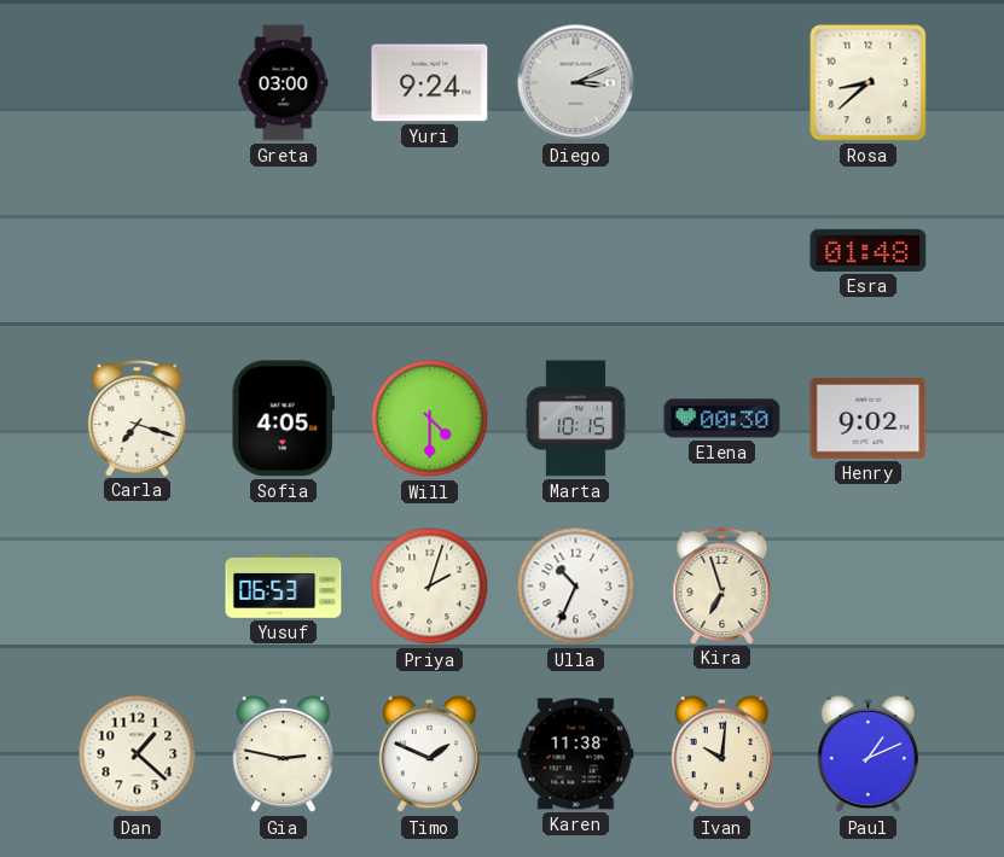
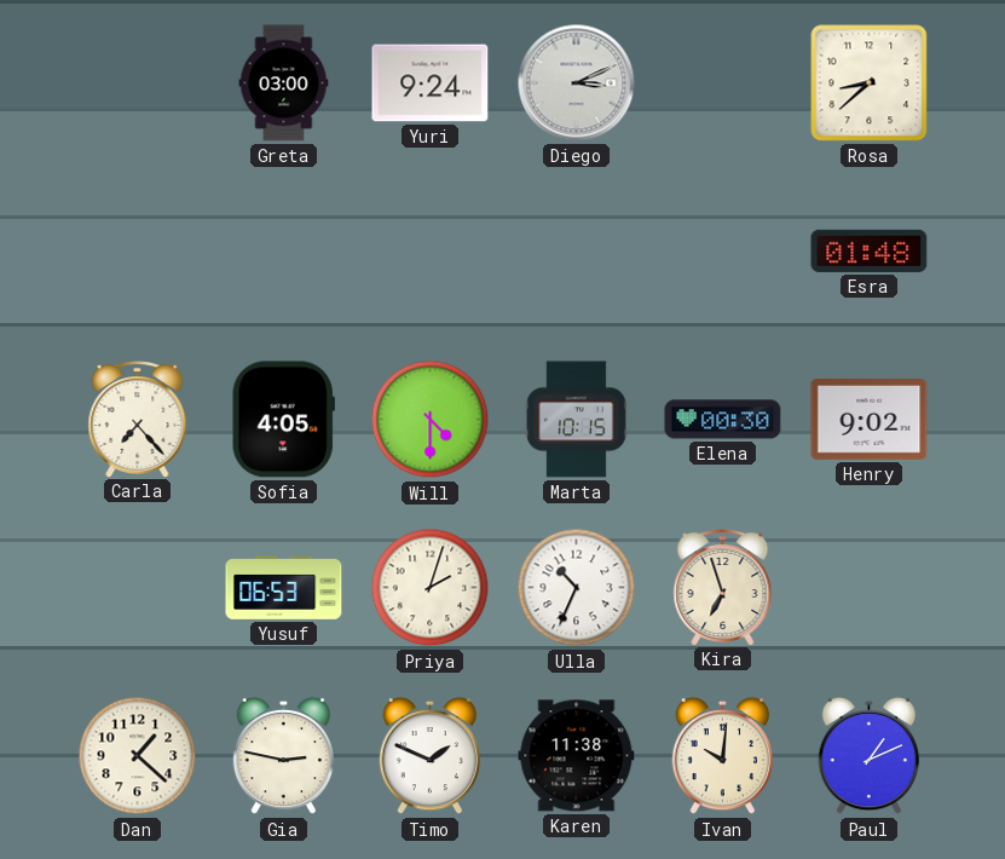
Carla: 7:18 -> 7:23 (138, 420)
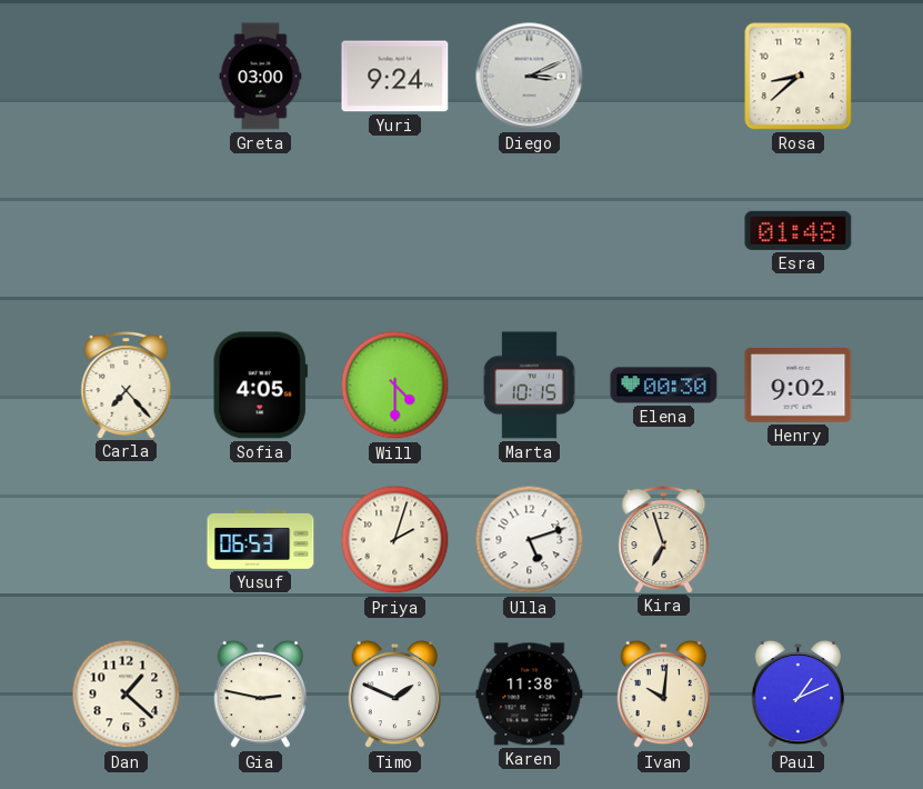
Ulla: 10:34 -> 5:12 (530, 540)
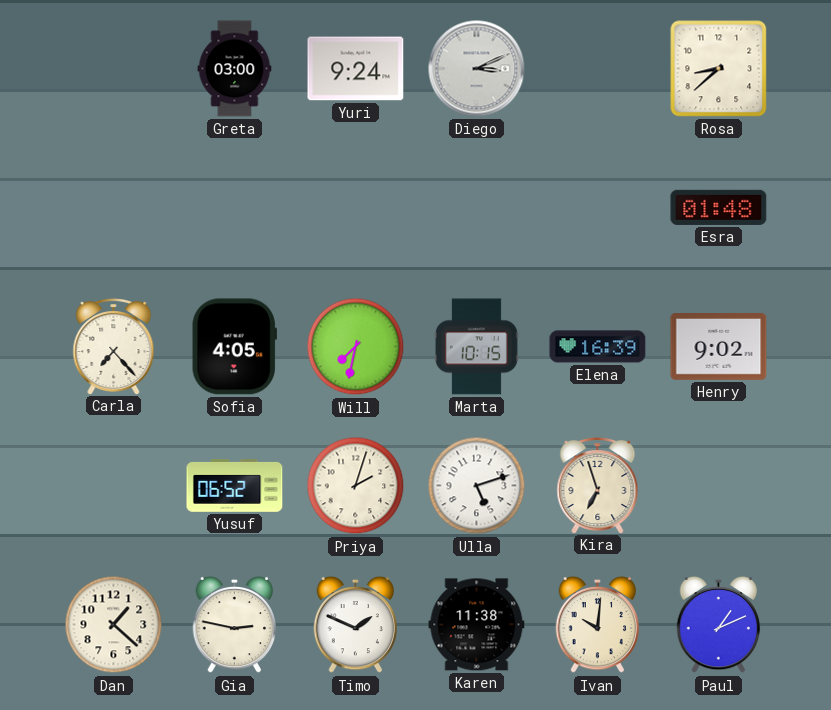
Will: 4:30 -> 7:32 (356, 347)
Elena: 00:30 -> 16:39 (598, 347)
Yusuf: 06:53 -> 06:52 (235, 486)
